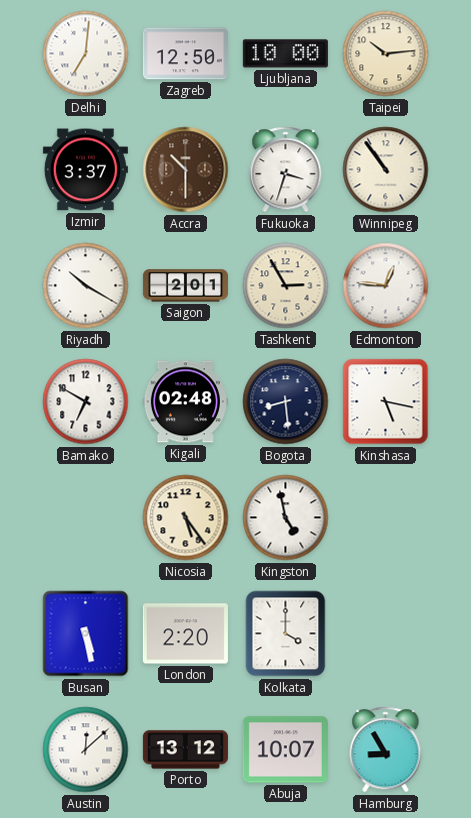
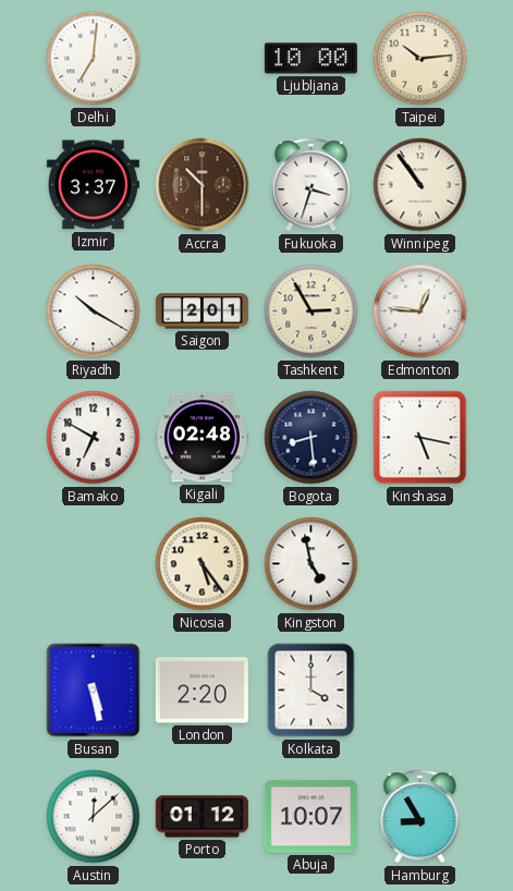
Zagreb: 12:50 -> none (185, 54)
Porto: 13:12 -> 01:12 (201, 817)
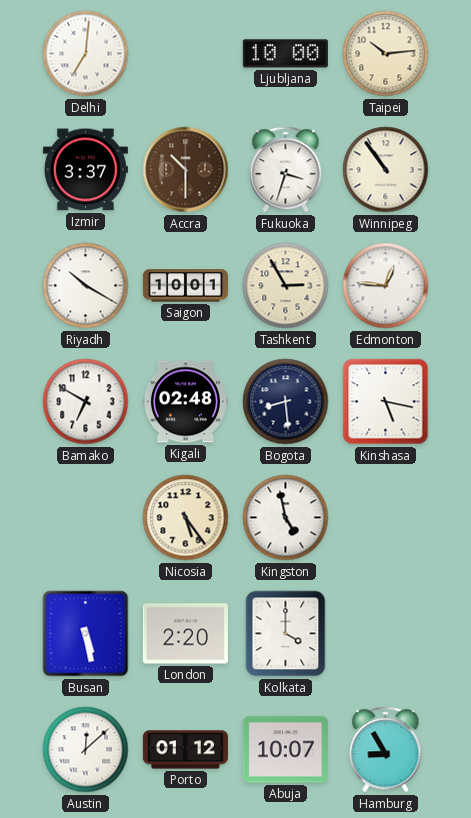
Saigon: 2:01 -> 10:01 (185, 286)
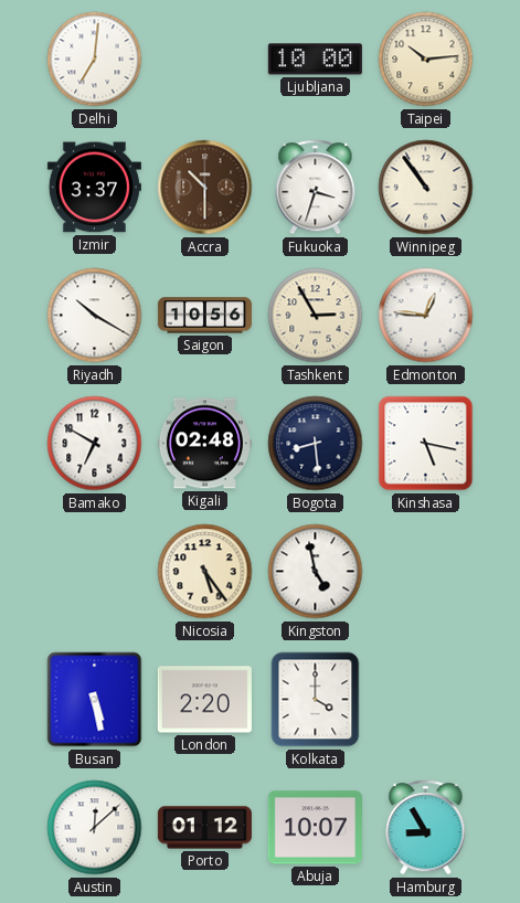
Saigon: 10:01 -> 10:56 (204, 316)
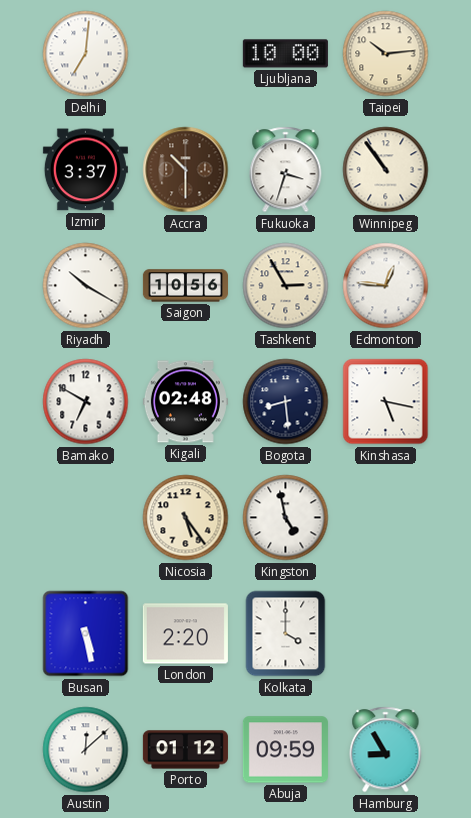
Abuja: 10:07 -> 09:59 (285, 750)
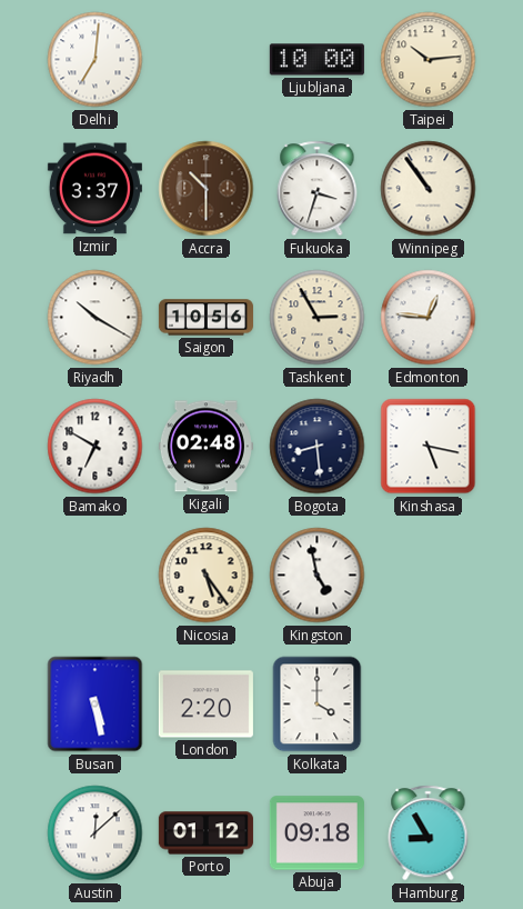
Abuja: 09:59 -> 09:18 (316, 833)
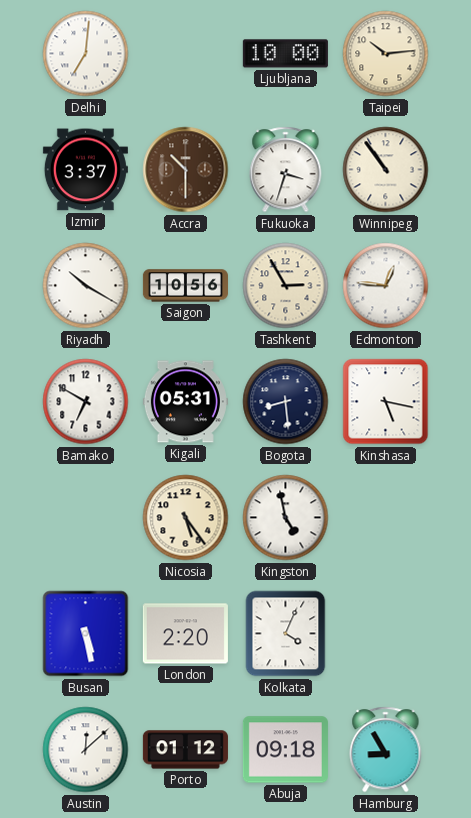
Kigali: 02:48 -> 05:31 (185, 402)
Kolkata: 4:00 -> 4:04 (286, 634)
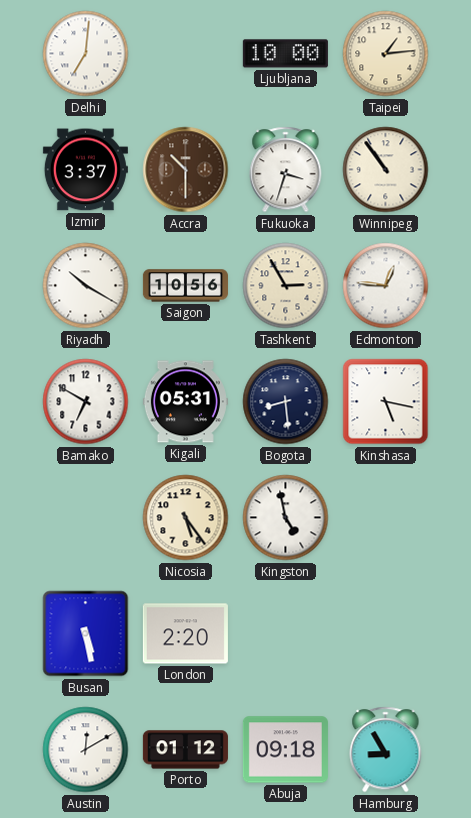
Taipei: 10:14 -> 1:14 (386, 54)
Kolkata: 4:04 -> none (286, 634)
Austin: 12:08 -> 12:10 (86, 750)
